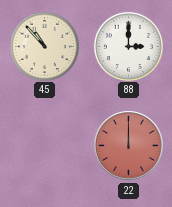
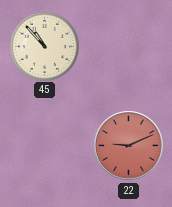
88: 3:00 -> none (128, 46)
22: 12:00 -> 9:11 (129, 146)
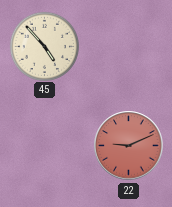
45: 10:53 -> 4:53 (44, 46)
